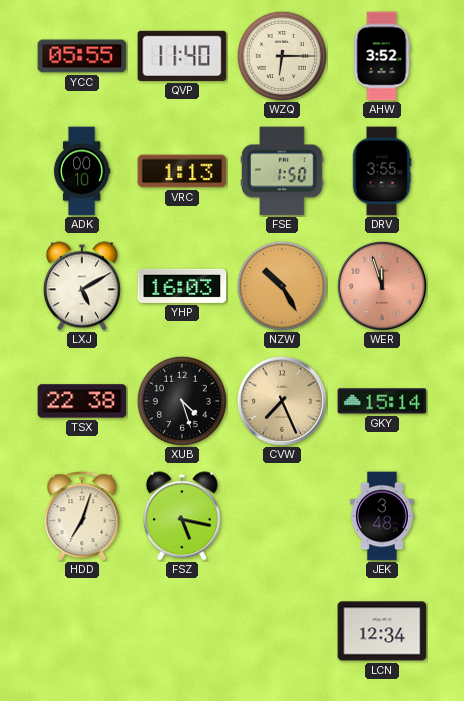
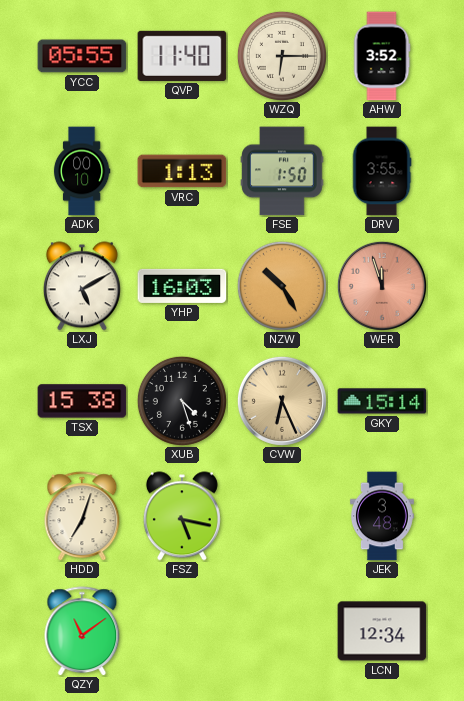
TSX: 22:38 -> 15:38 (82, 401)
CVW: 7:26 -> 6:26 (282, 401)
QZY: none -> 11:09 (82, 631)
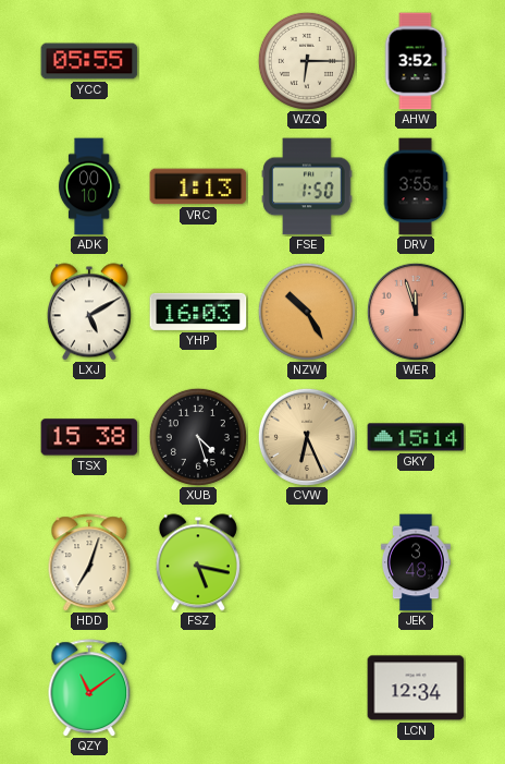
QVP: 11:40 -> none (182, 56)
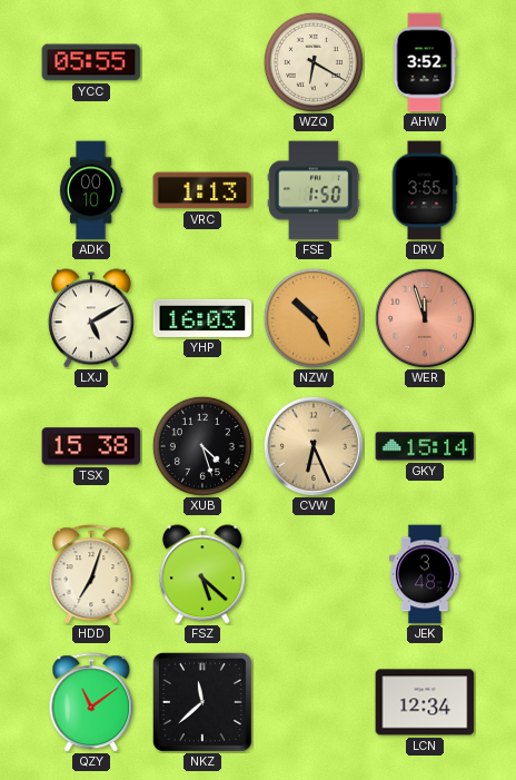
WZQ: 6:15 -> 6:20 (314, 62)
FSZ: 5:17 -> 5:22 (202, 574)
NKZ: none -> 11:38 (202, 702)
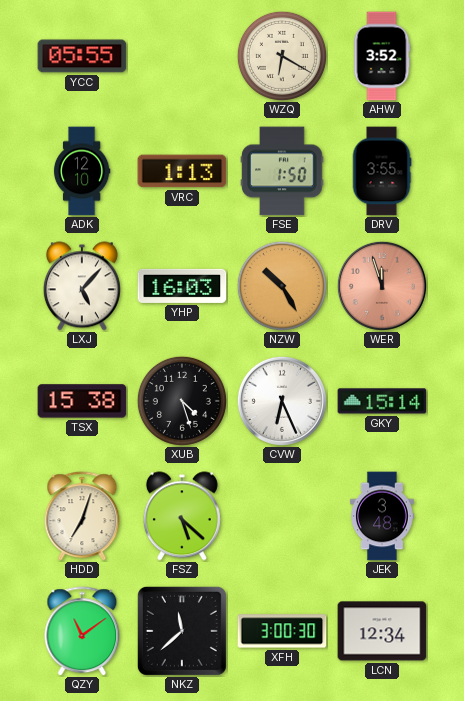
ADK: 00:10 -> 12:10 (82, 171)
LXJ: 5:10 -> 5:07 (82, 286)
CVW dial: champagne -> white (282, 401)
XFH: none -> 3:00 (282, 631)
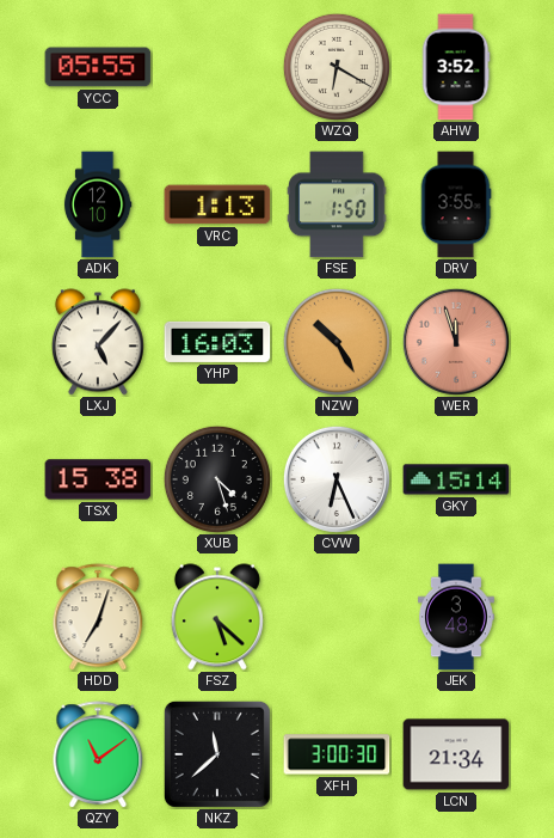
LCN: 12:34 -> 21:34 (456, 754)
